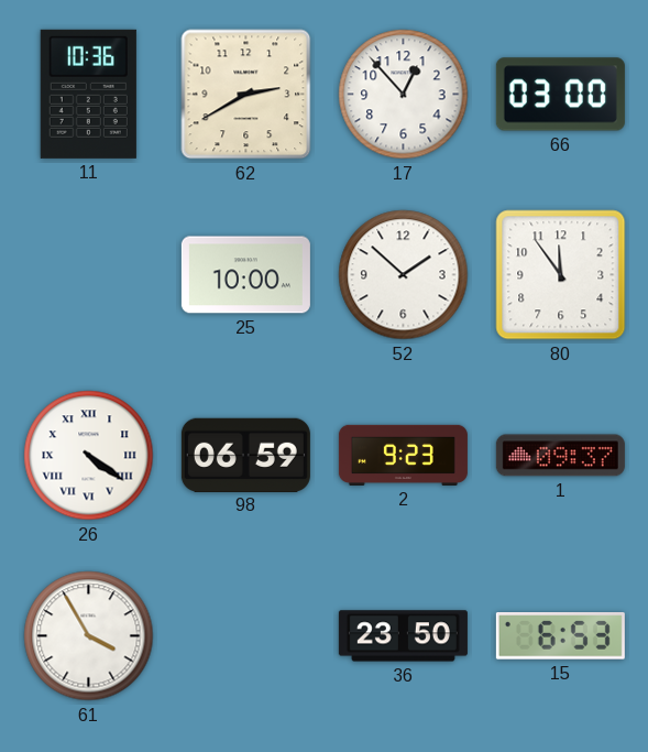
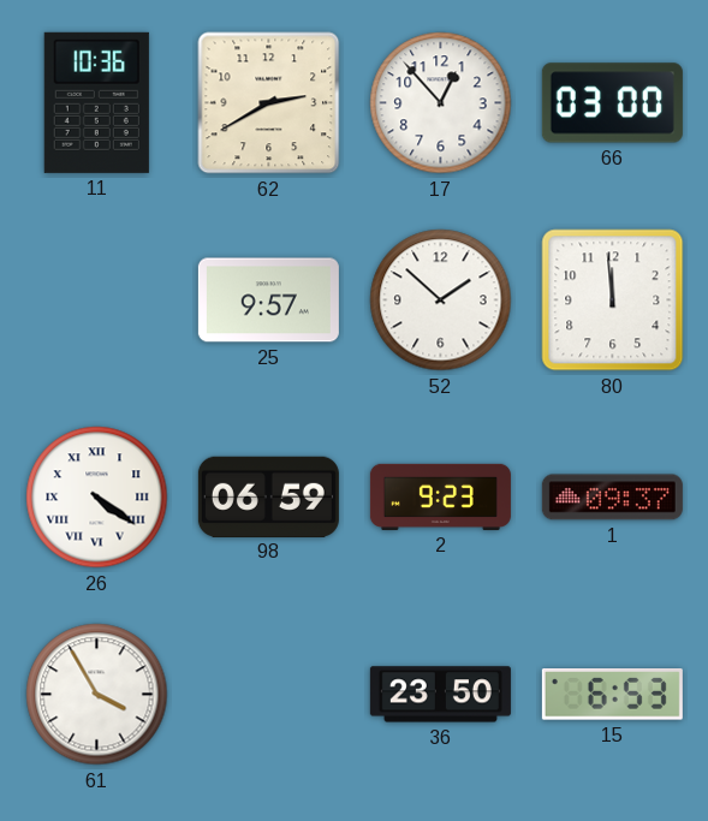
25: 10:00 -> 9:57 (268, 301)
80: 11:54 -> 11:59 (613, 301)
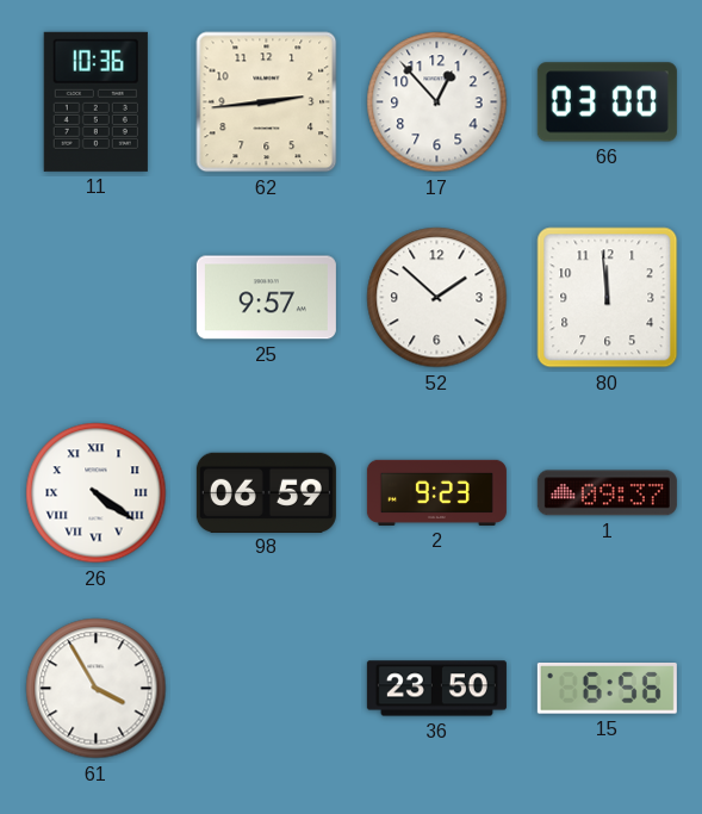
62: 2:40 -> 2:44 (267, 102)
15: 6:53 -> 6:56 (607, 689)
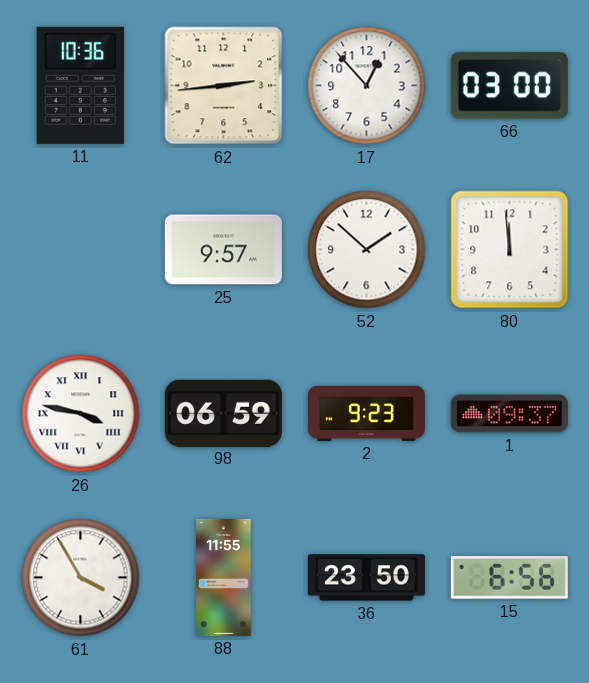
26: 4:21 -> 3:47 (81, 414)
88: none -> 11:55 (224, 577)
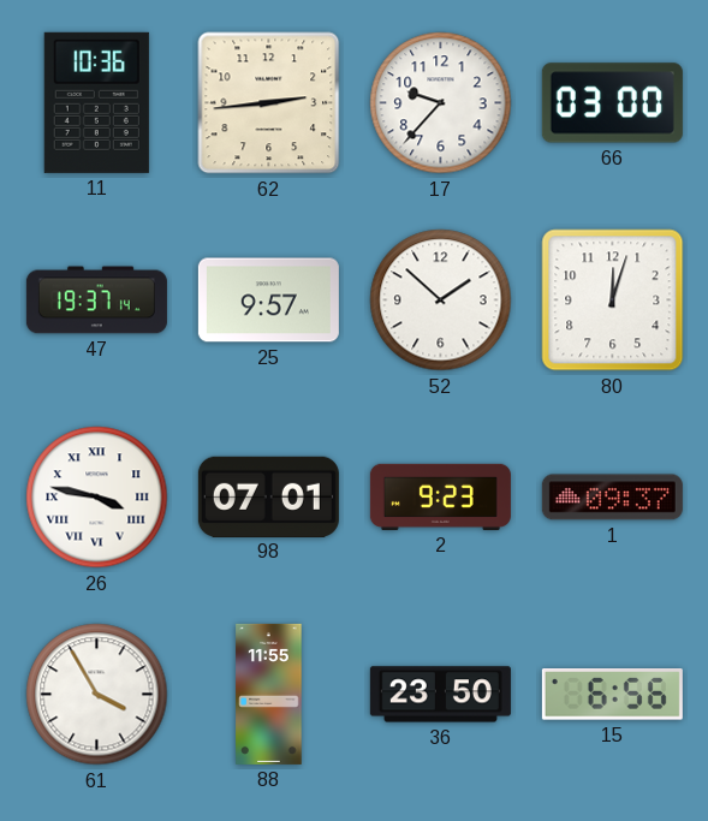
17: 12:53 -> 9:37 (441, 103)
47: none -> 19:37 (96, 301)
80: 11:59 -> 12:03 (613, 301)
98: 06:59 -> 07:01 (268, 496)
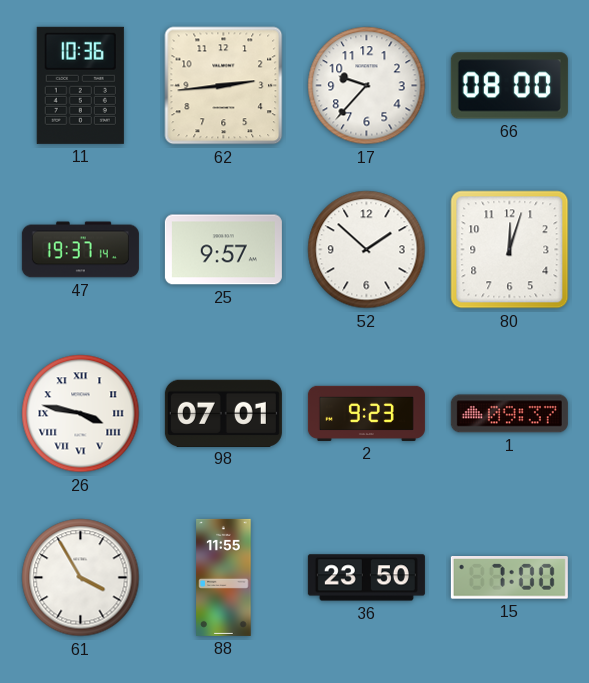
66: 03:00 -> 08:00 (509, 86)
15: 6:56 -> 7:00 (509, 578)
